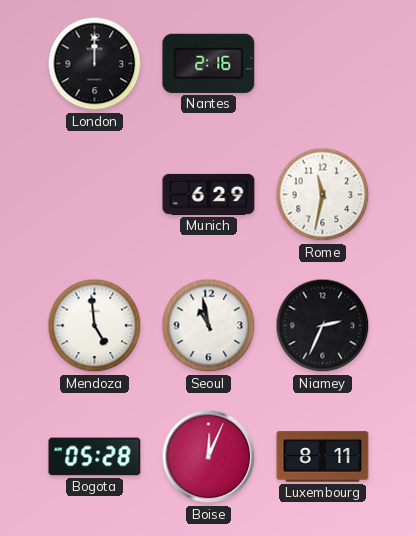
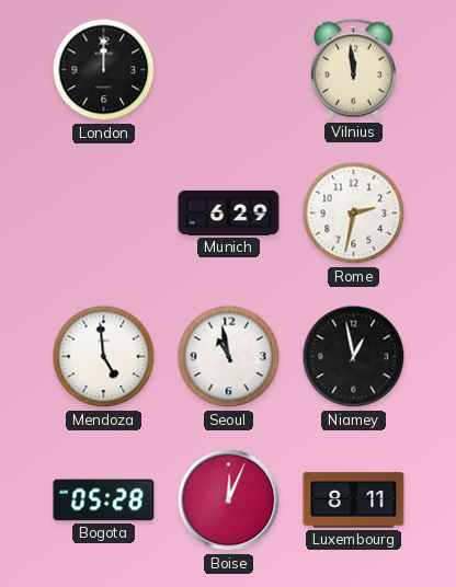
Nantes: 2:16 -> none (209, 63)
Vilnius: none -> 11:59 (353, 69)
Rome: 11:32 -> 2:32 (354, 214)
Niamey: 2:34 -> 12:58 (354, 357)
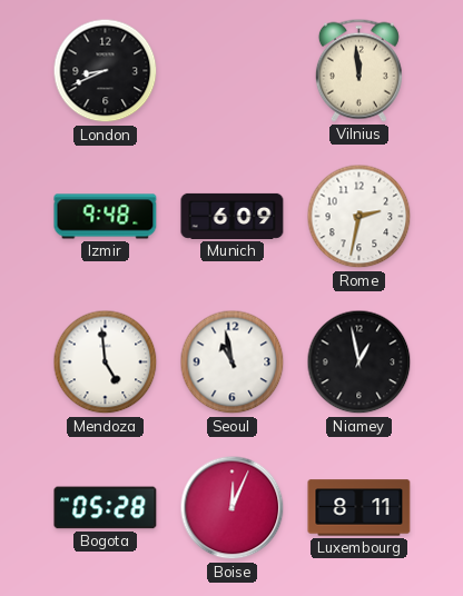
London: 12:00 -> 8:41 (106, 71)
Izmir: none -> 9:48 (106, 217)
Munich: 6:29 -> 6:09 (233, 216)
